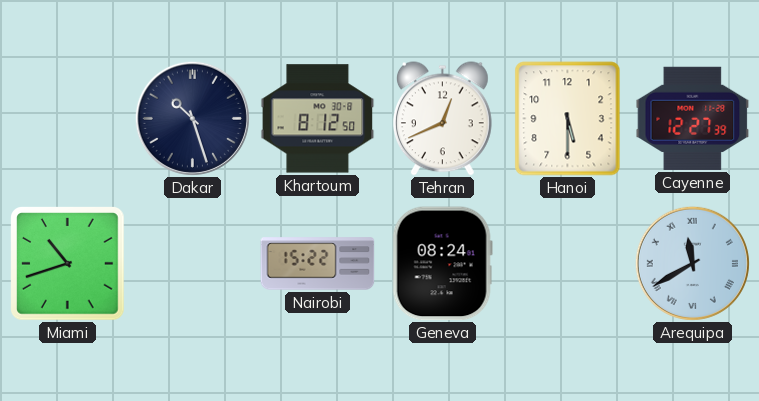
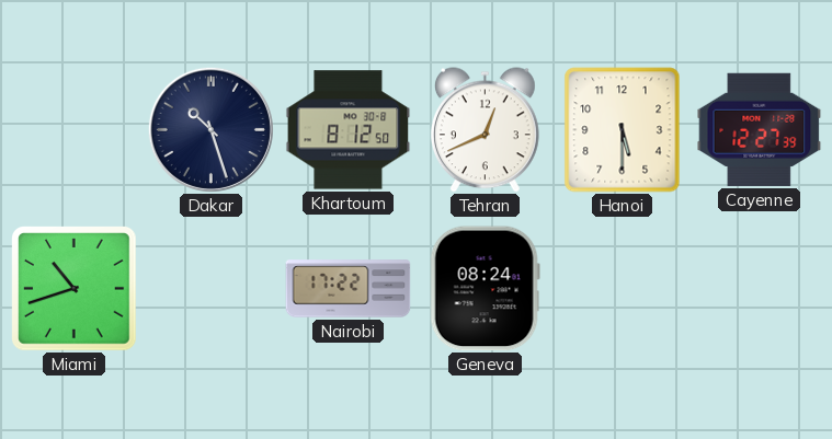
Nairobi: 15:22 -> 17:22 (349, 289)
Arequipa: 11:40 -> none (692, 263)
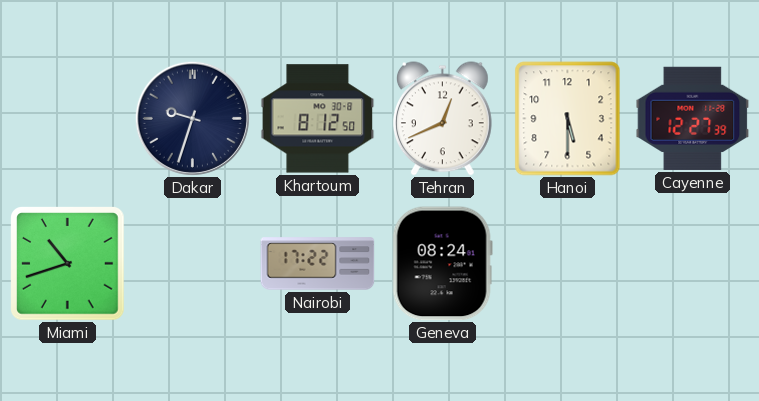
Dakar: 10:27 -> 9:33 (192, 118)
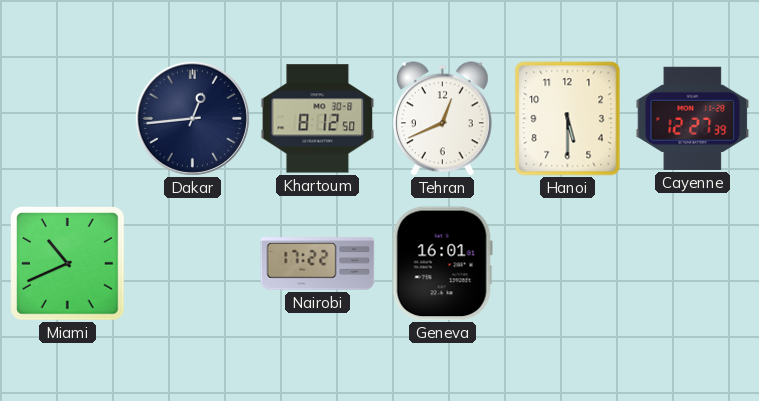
Dakar: 9:33 -> 12:44 (192, 118)
Miami: 10:42 -> 10:41 (68, 264)
Geneva: 08:24 -> 16:01 (442, 264)
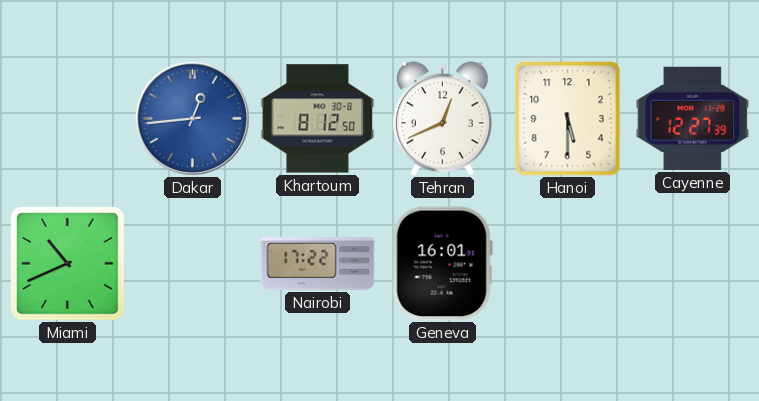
Dakar dial: navy -> blue (192, 118)
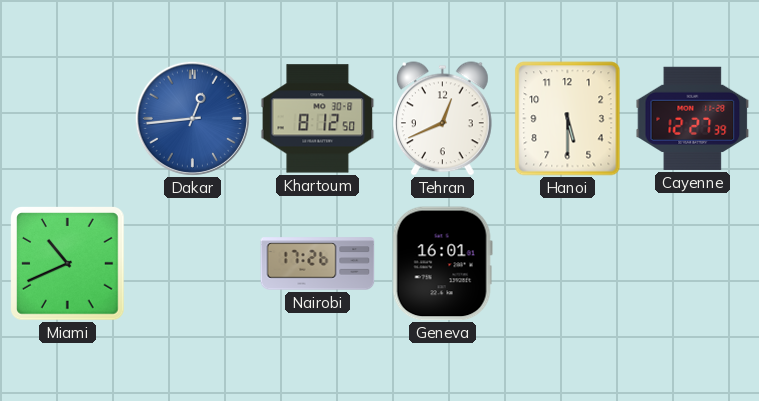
Nairobi: 17:22 -> 17:26 (318, 264)
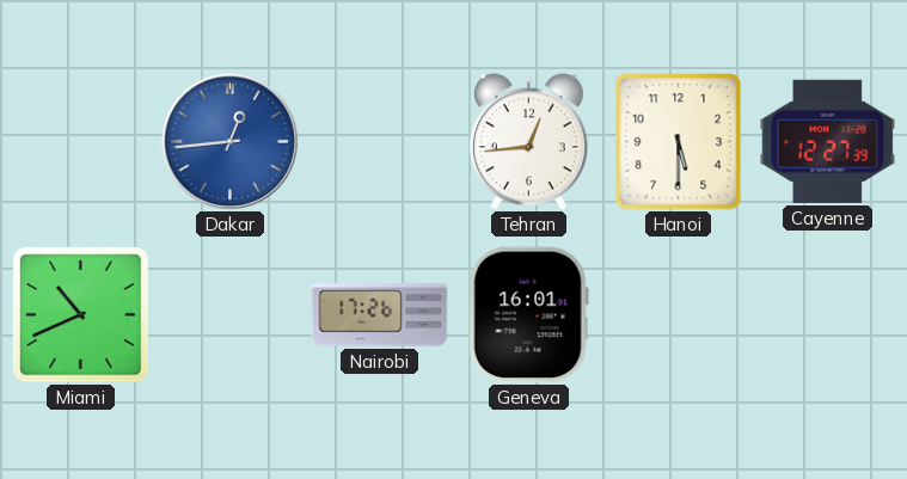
Khartoum: 8:12 -> none (318, 119)
Tehran: 12:41 -> 12:44 (528, 142)
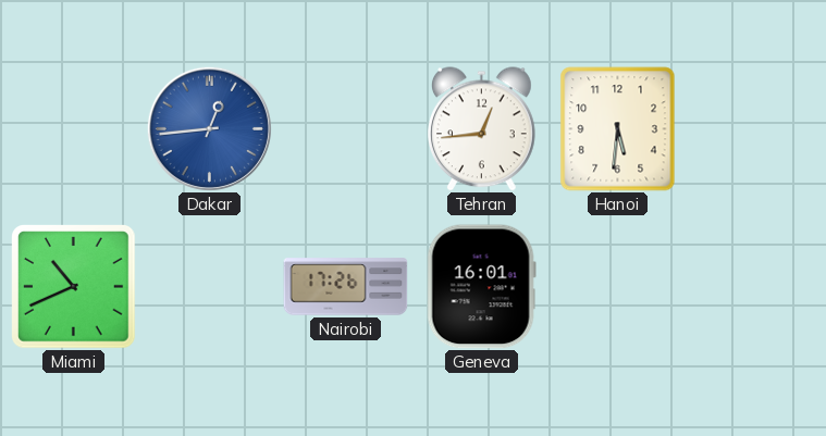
Hanoi: 5:30 -> 5:31 (618, 129)
Cayenne: 12:27 -> none (828, 141)
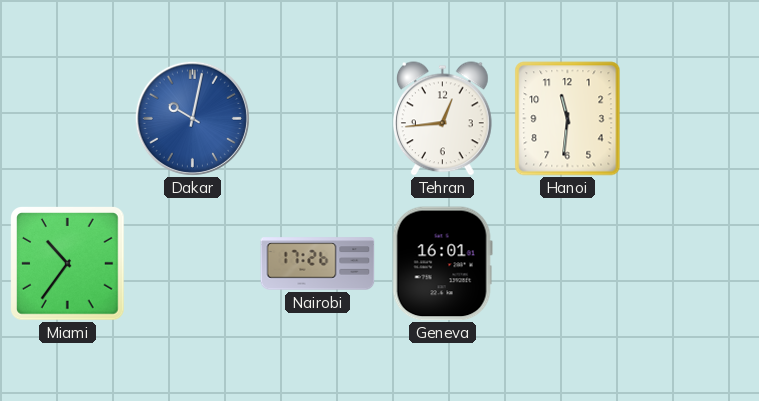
Dakar: 12:44 -> 10:02 (192, 118)
Hanoi: 5:31 -> 11:31 (568, 119)
Miami: 10:41 -> 10:36 (68, 264)
